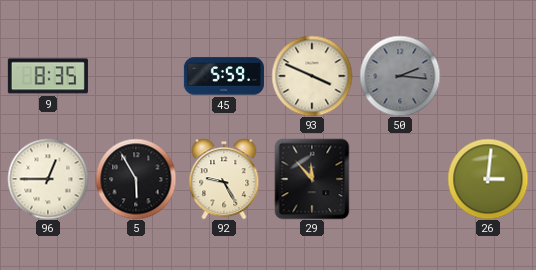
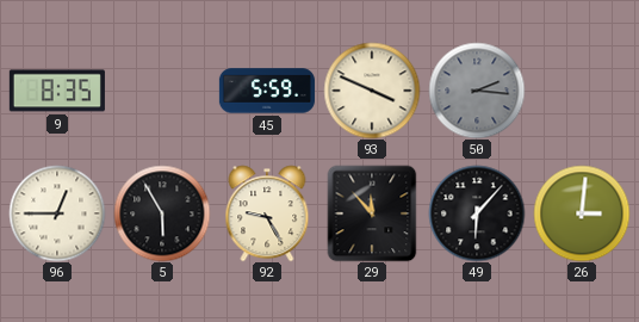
49: none -> 6:07 (477, 213)
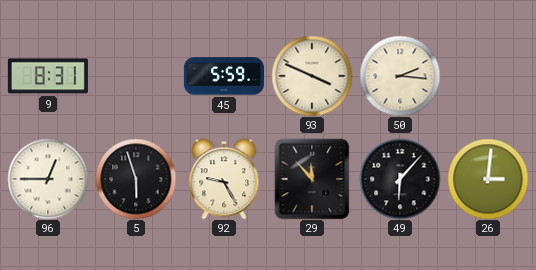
9: 8:35 -> 8:31 (48, 76)
50 dial: grey -> cream (400, 76)
5: 5:55 -> 5:57 (136, 179)
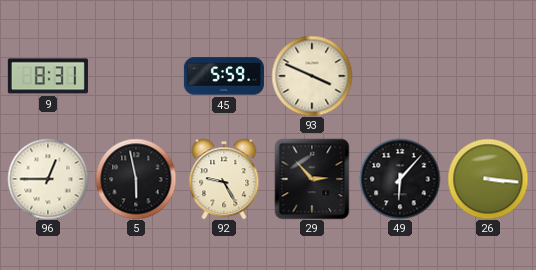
50: 2:16 -> none (400, 76)
5: 5:57 -> 5:58 (136, 179)
29: 11:53 -> 2:53 (312, 179)
26: 3:01 -> 3:16 (488, 179)
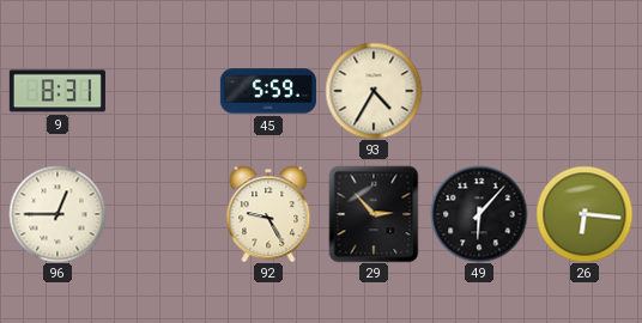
93: 3:49 -> 4:35 (374, 91)
5: 5:58 -> none (136, 179)
26: 3:16 -> 6:16 (585, 214)
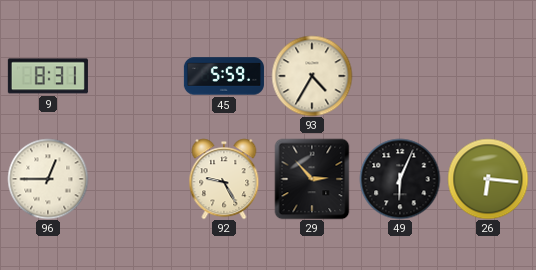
49: 6:07 -> 6:04 (400, 179)
